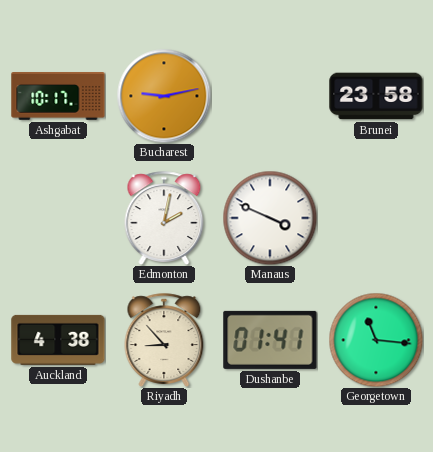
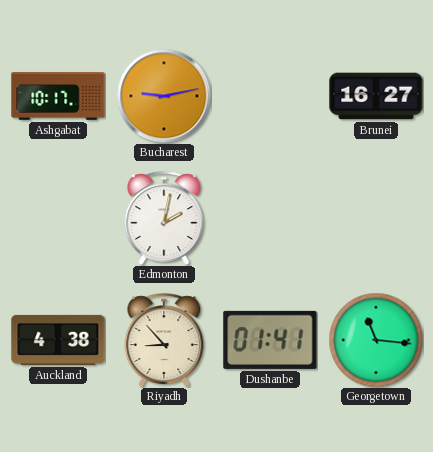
Brunei: 23:58 -> 16:27 (376, 96)
Manaus: 3:49 -> none (270, 218)
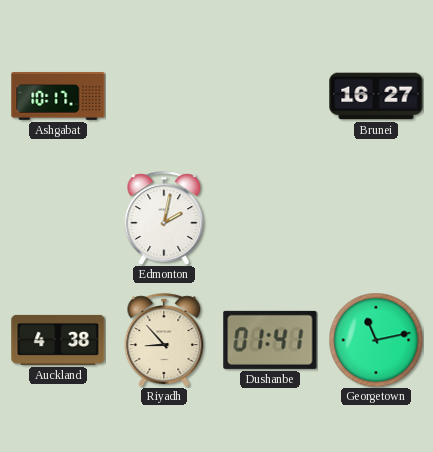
Bucharest: 9:13 -> none (164, 96)
Georgetown: 11:16 -> 11:13 (376, 340)
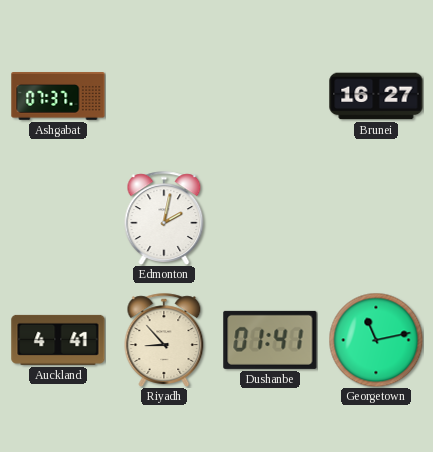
Ashgabat: 10:17 -> 07:37 (58, 97)
Auckland: 4:38 -> 4:41 (58, 340)
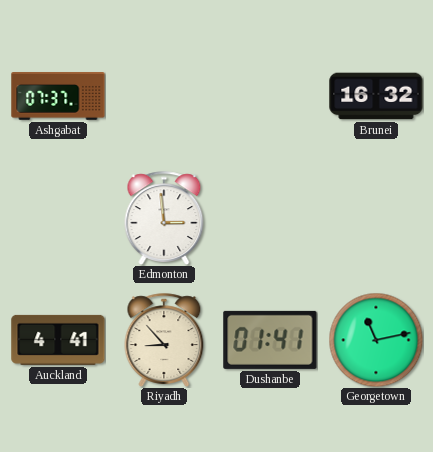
Brunei: 16:27 -> 16:32 (376, 96)
Edmonton: 2:02 -> 2:59 (164, 218)
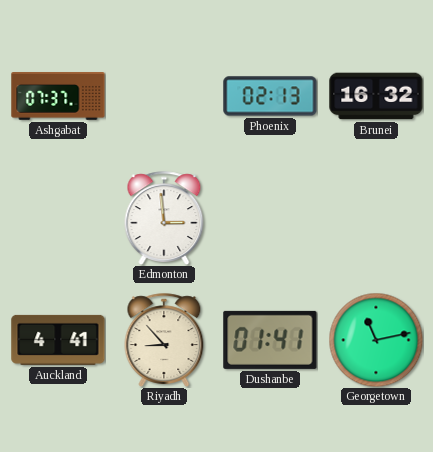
Phoenix: none -> 02:13 (270, 96)
